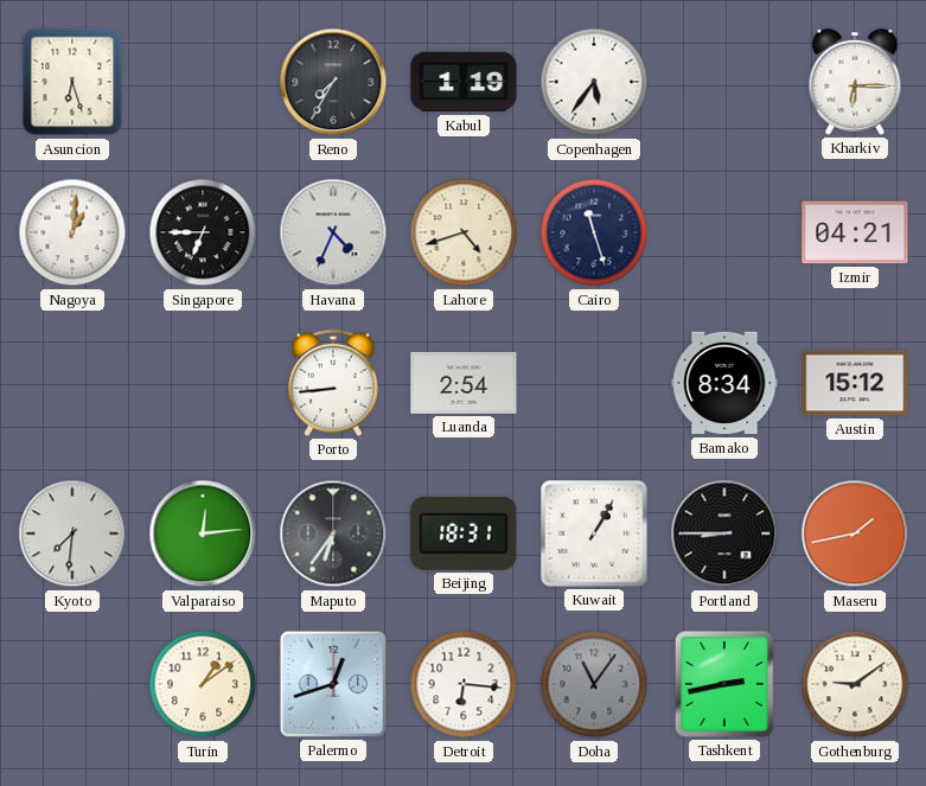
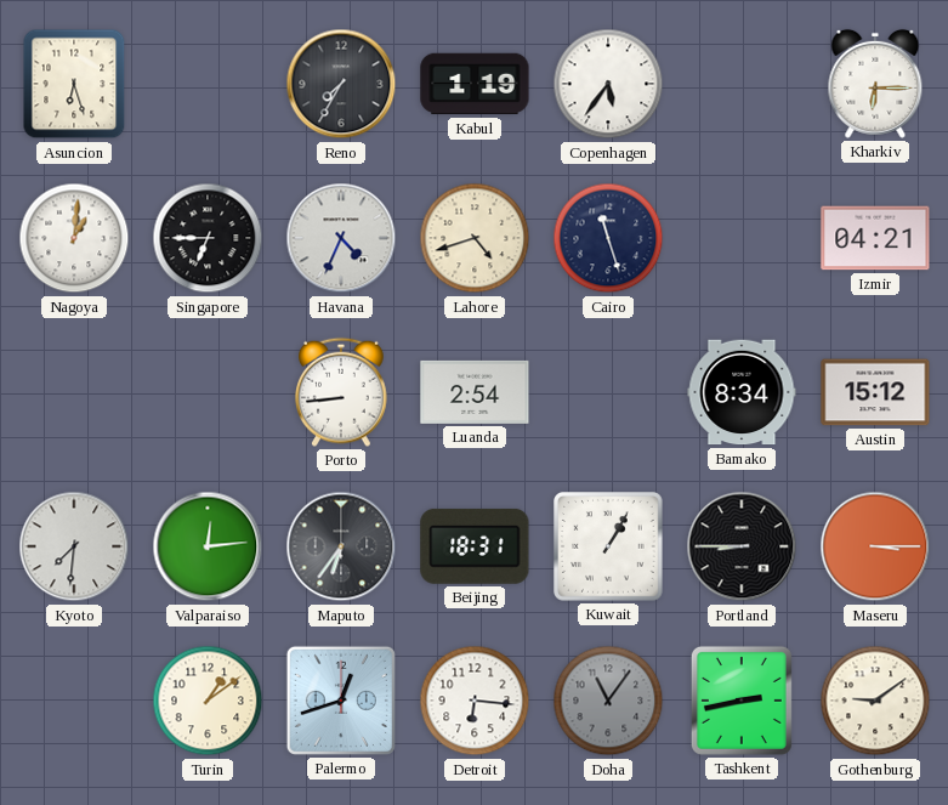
Maseru: 1:43 -> 3:15 (875, 546)
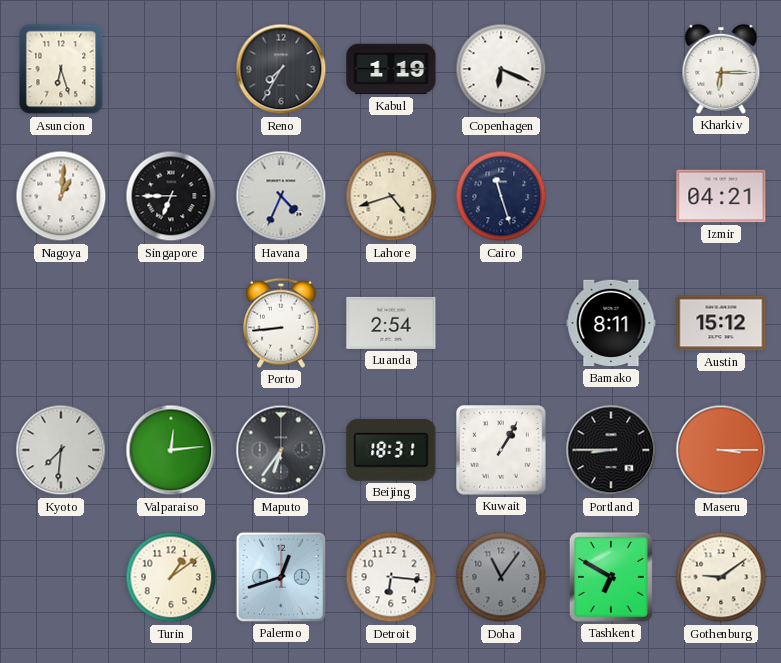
Copenhagen: 5:36 -> 6:19 (501, 69)
Bamako: 8:34 -> 8:11 (611, 323)
Tashkent: 2:43 -> 6:50 (611, 577)
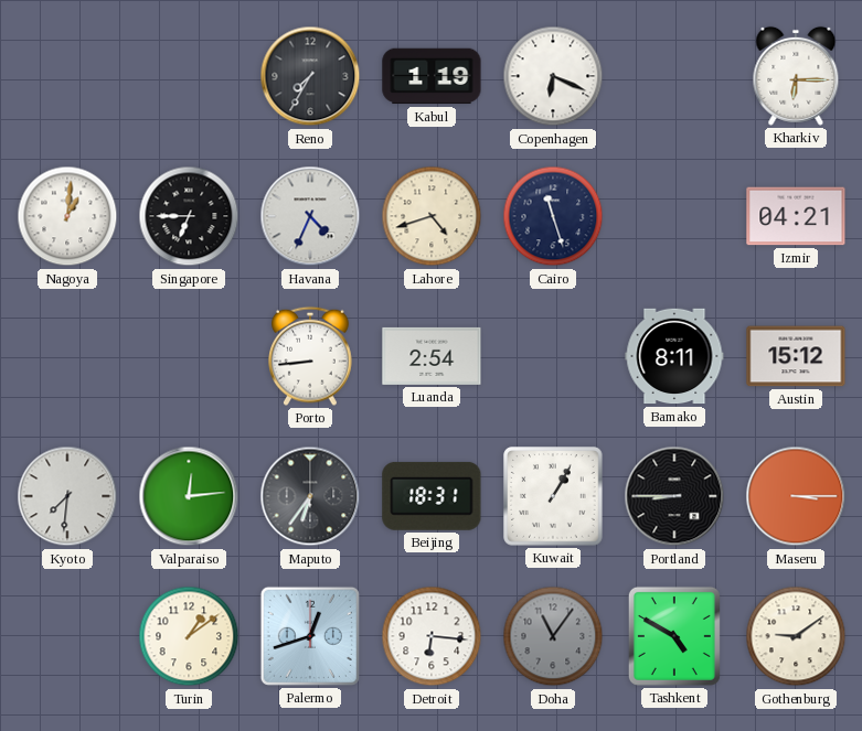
Asuncion: 6:27 -> none (61, 69)
Tashkent: 6:50 -> 4:50 (674, 636)
